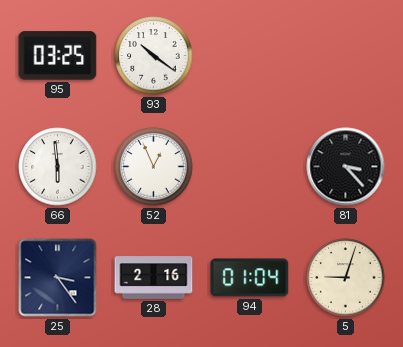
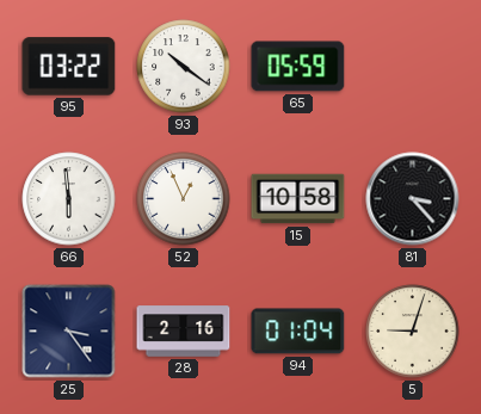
95: 03:25 -> 03:22 (69, 67)
65: none -> 05:59 (298, 67)
15: none -> 10:58 (298, 199)
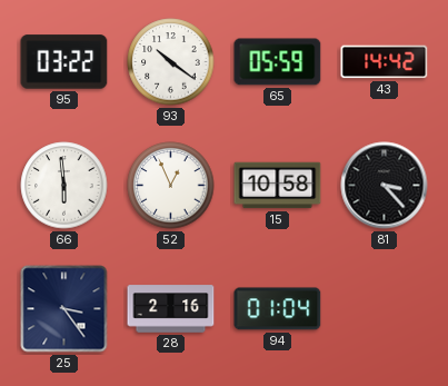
43: none -> 14:42 (385, 62)
5: 9:03 -> none (413, 332)
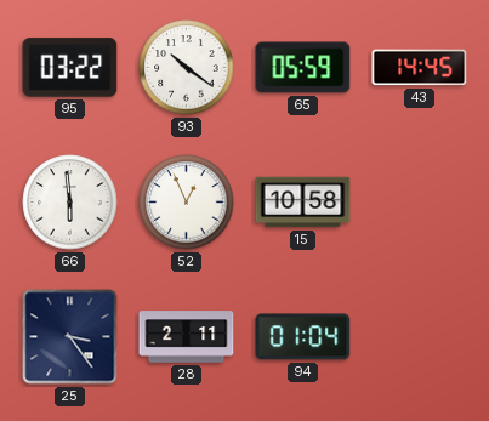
43: 14:42 -> 14:45 (420, 68)
81: 3:23 -> none (385, 186)
28: 2:16 -> 2:11 (187, 337)
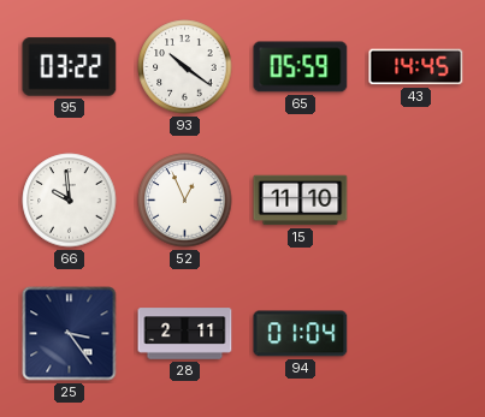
66: 5:59 -> 9:59 (70, 201)
15: 10:58 -> 11:10 (301, 201)
